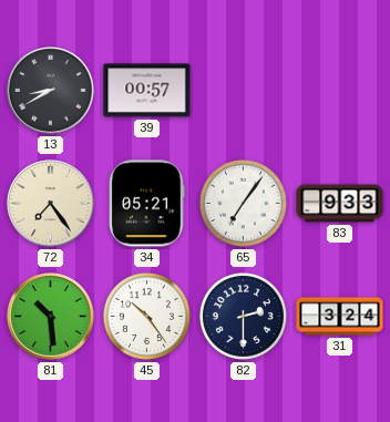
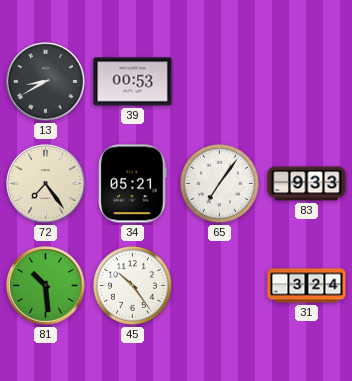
39: 00:57 -> 00:53 (133, 82)
82: 2:30 -> none (243, 316)
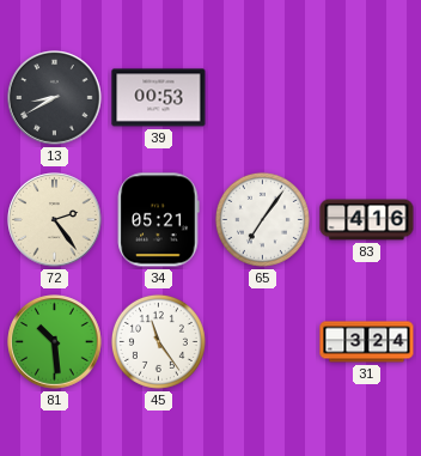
72: 7:24 -> 2:24 (55, 220)
83: 9:33 -> 4:16 (367, 220)
45: 10:24 -> 11:24 (158, 341)
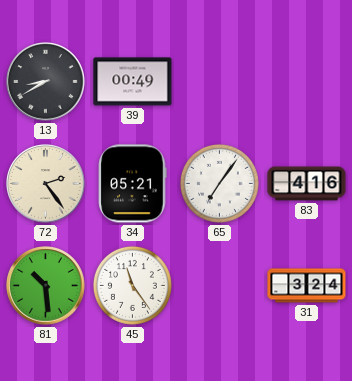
39: 00:53 -> 00:49 (133, 82)
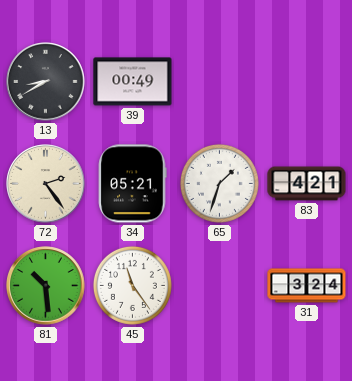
65: 7:06 -> 1:33 (219, 183)
83: 4:16 -> 4:21 (307, 184)
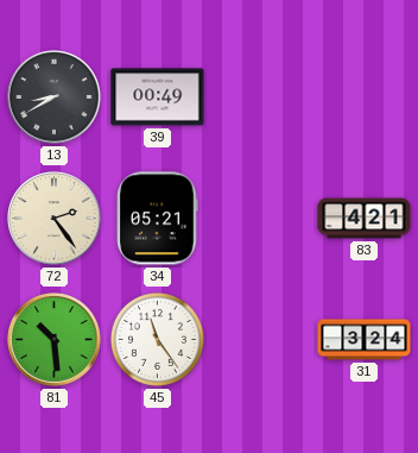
65: 1:33 -> none (219, 183)
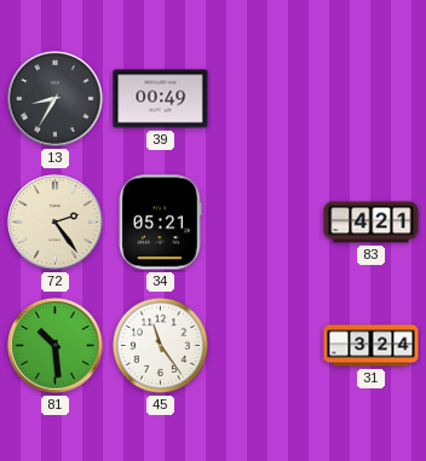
13: 8:40 -> 8:35 (56, 99)
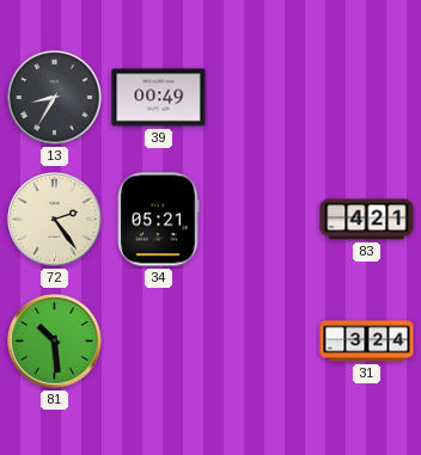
45: 11:24 -> none (160, 345)
